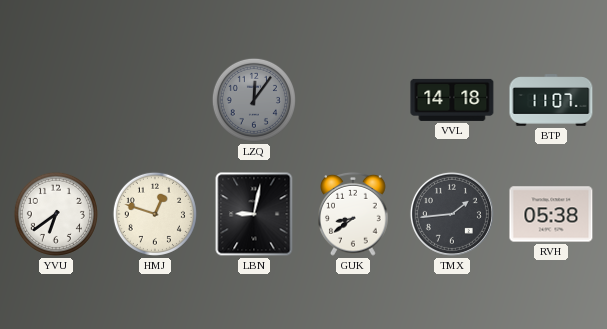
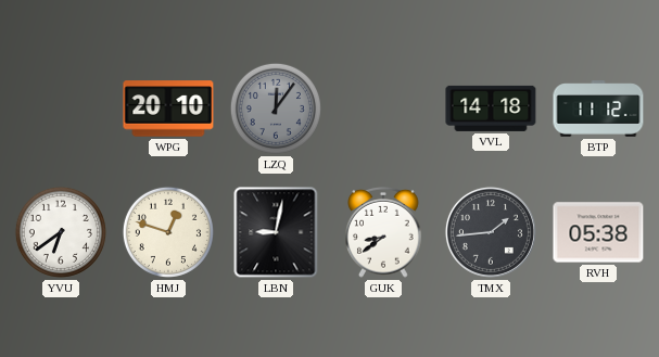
WPG: none -> 20:10 (168, 109)
BTP: 11:07 -> 11:12 (598, 109)
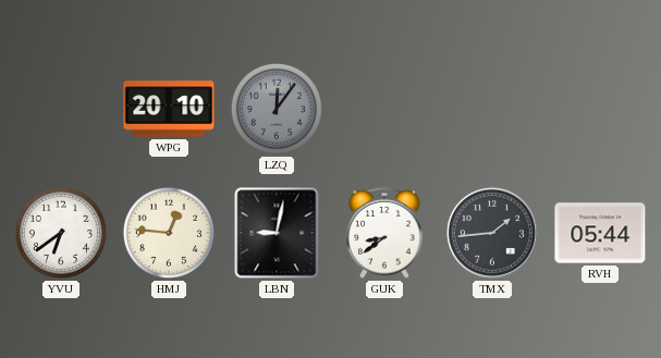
VVL: 14:18 -> none (491, 109)
BTP: 11:12 -> none (598, 109)
HMJ: 12:48 -> 12:46 (169, 233)
RVH: 05:38 -> 05:44 (600, 233)
